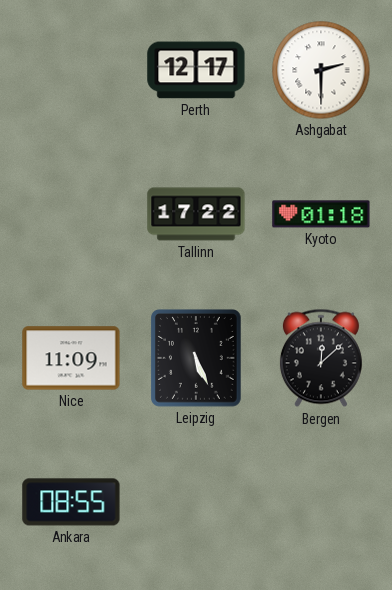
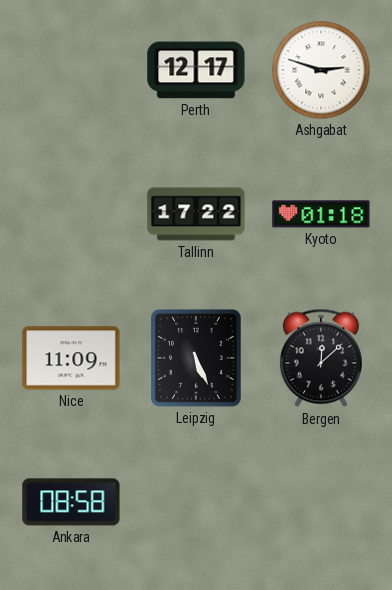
Ashgabat: 2:30 -> 2:48 (321, 70)
Ankara: 08:55 -> 08:58 (71, 502)
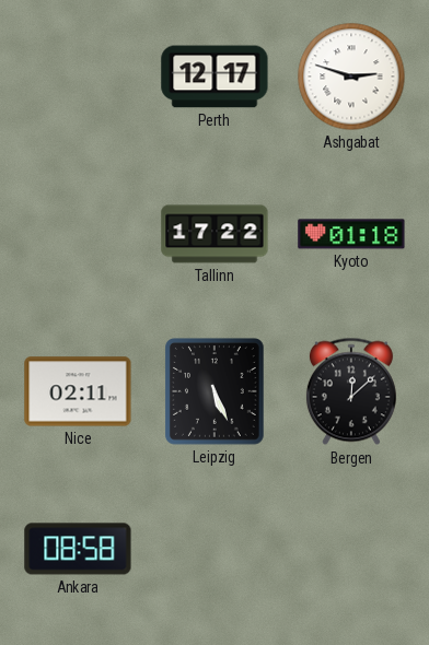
Nice: 11:09 -> 02:11 (78, 391)
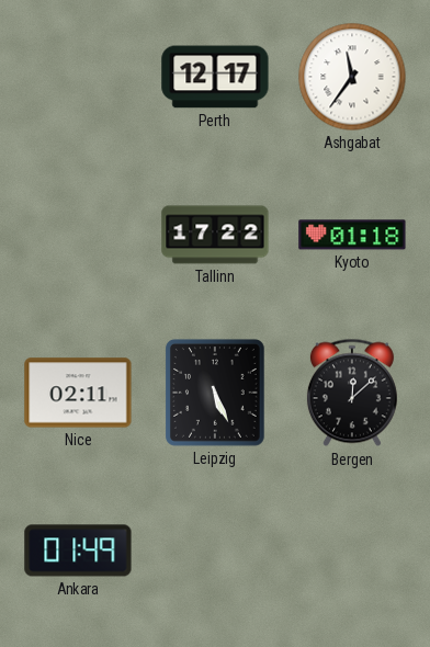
Ashgabat: 2:48 -> 11:36 (352, 77)
Ankara: 08:58 -> 01:49 (78, 550)
